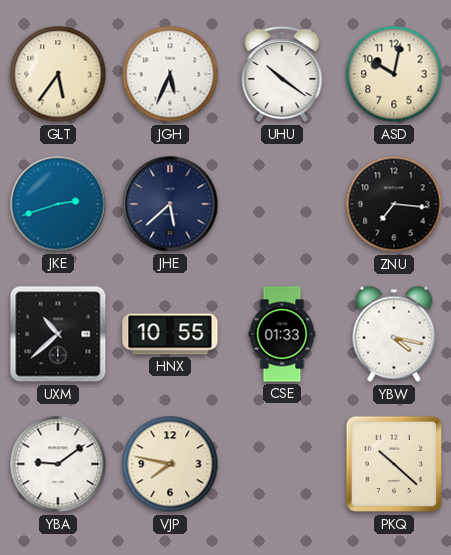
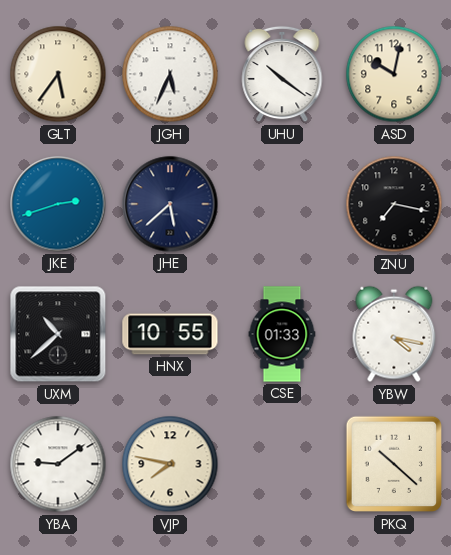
ZNU: 7:16 -> 7:17 (394, 204)
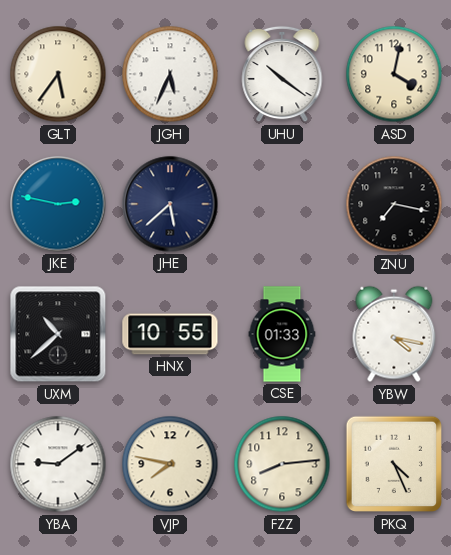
ASD: 10:02 -> 4:02 (394, 74)
JKE: 2:42 -> 2:47 (58, 204)
FZZ: none -> 8:14 (282, 464)
PKQ: 10:22 -> 4:26 (394, 464)
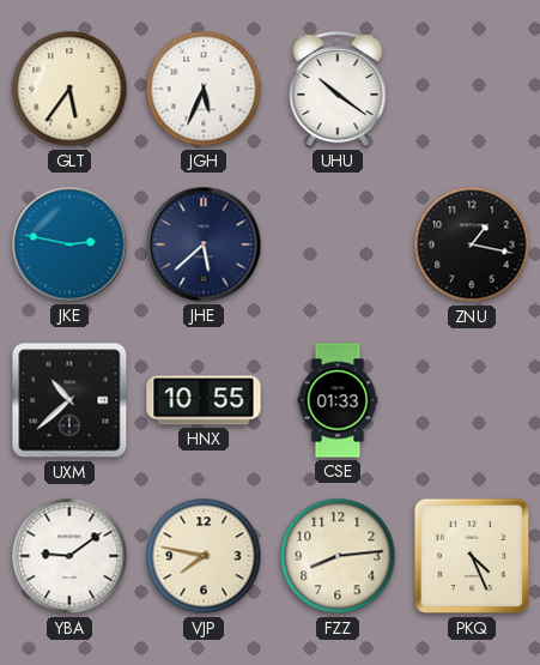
ASD: 4:02 -> none (394, 74)
ZNU: 7:17 -> 1:17 (472, 244)
YBW: 4:17 -> none (394, 334)
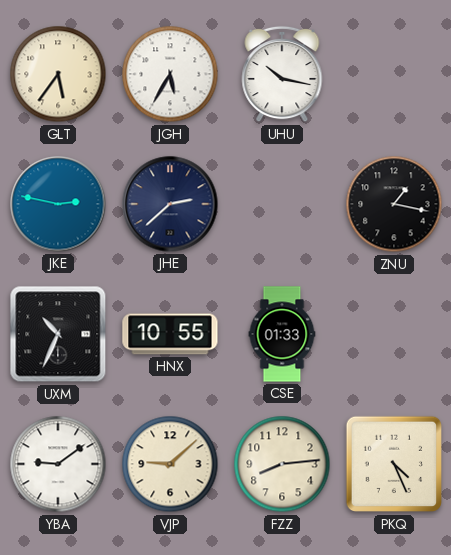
JGH: 5:34 -> 5:35 (170, 74)
UHU: 10:21 -> 10:17 (282, 74)
JHE: 5:38 -> 2:38 (170, 204)
UXM: 10:38 -> 10:34 (58, 334)
VJP: 7:47 -> 9:08 (170, 464)
